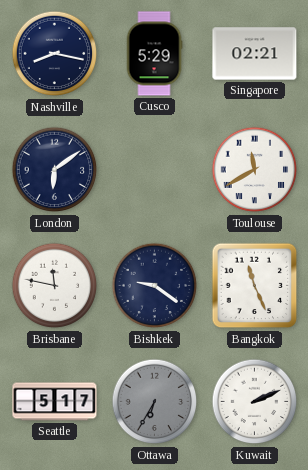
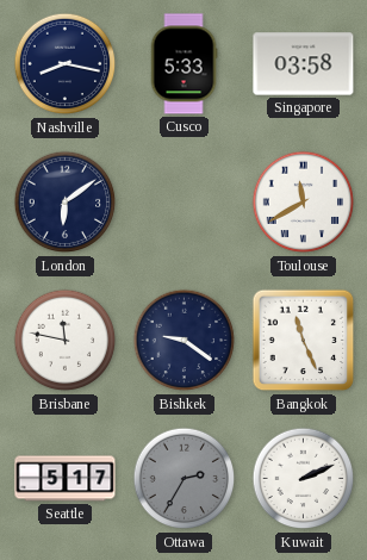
Cusco: 5:29 -> 5:33 (183, 64)
Singapore: 02:21 -> 03:58 (304, 64)
Ottawa: 6:35 -> 2:35 (185, 479)
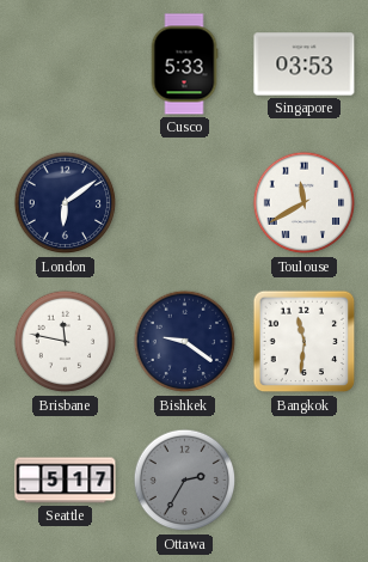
Nashville: 8:17 -> none (66, 64)
Singapore: 03:58 -> 03:53 (305, 65)
Bangkok: 11:26 -> 11:31 (305, 342)
Kuwait: 2:11 -> none (304, 479)
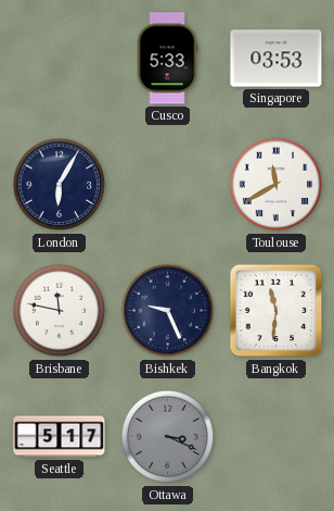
London: 6:09 -> 6:05 (60, 185)
Bishkek: 9:21 -> 9:26 (168, 311)
Ottawa: 2:35 -> 3:19 (168, 437)
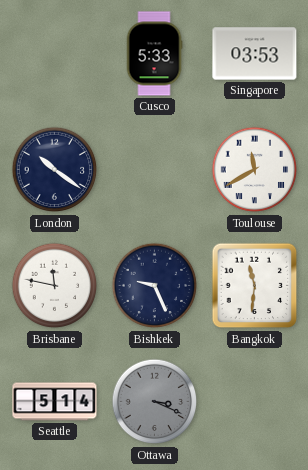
London: 6:05 -> 10:21 (55, 170)
Seattle: 5:17 -> 5:14 (55, 402)
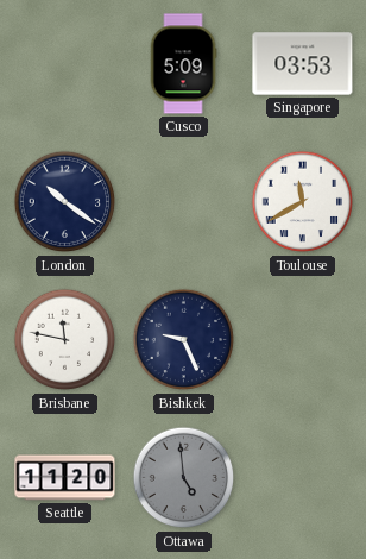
Cusco: 5:33 -> 5:09 (183, 64)
Bangkok: 11:31 -> none (255, 286)
Seattle: 5:14 -> 11:20 (65, 478)
Ottawa: 3:19 -> 4:59 (184, 478)
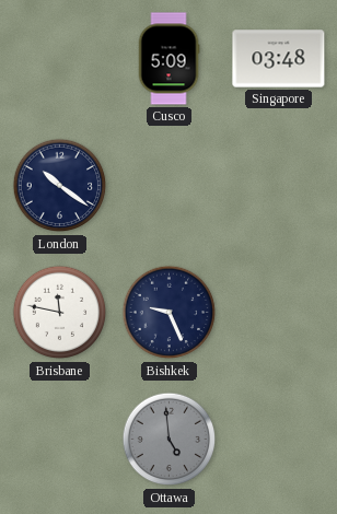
Singapore: 03:53 -> 03:48 (279, 59)
Toulouse: 11:40 -> none (303, 202)
Seattle: 11:20 -> none (65, 478)
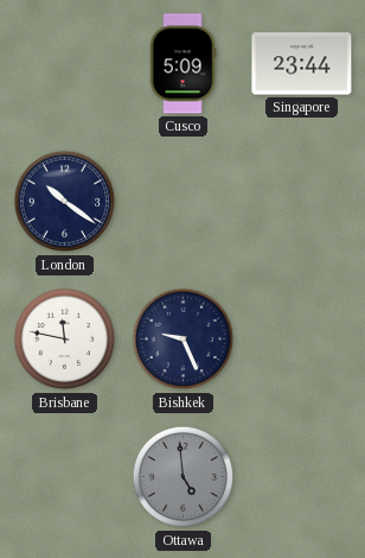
Singapore: 03:48 -> 23:44 (302, 64)
